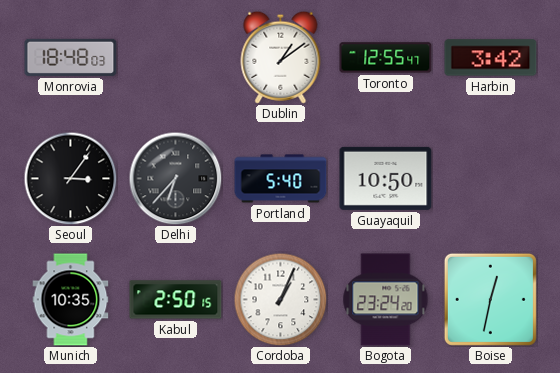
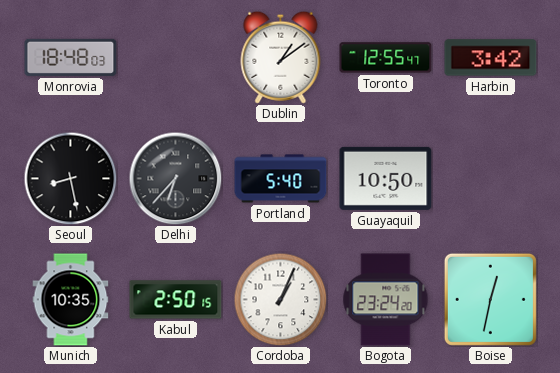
Seoul: 3:06 -> 8:28 (70, 178)
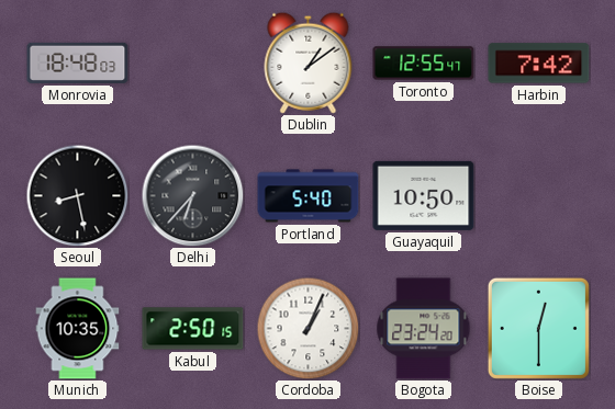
Harbin: 3:42 -> 7:42 (539, 64)
Boise: 12:32 -> 12:30 (538, 328)
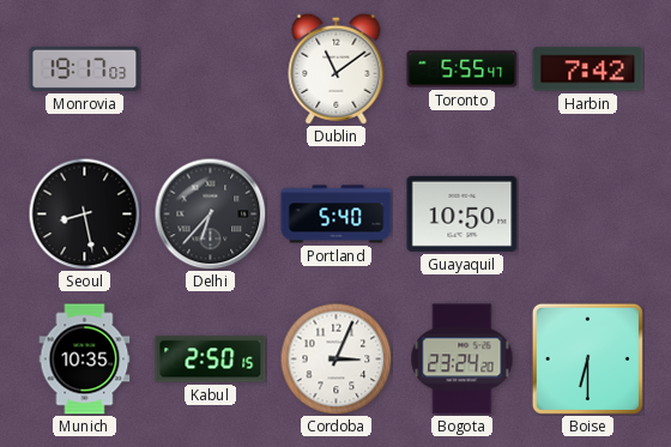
Monrovia: 18:48 -> 19:17 (85, 68)
Dublin: 1:09 -> 11:09 (337, 68)
Toronto: 12:55 -> 5:55 (463, 70)
Cordoba: 1:04 -> 3:04 (335, 358)
Boise: 12:30 -> 6:30 (587, 358)
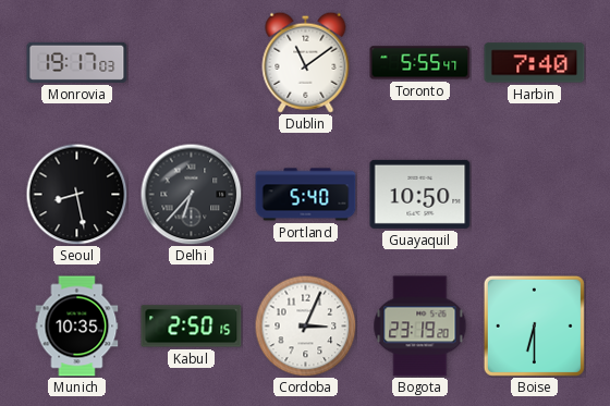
Harbin: 7:42 -> 7:40 (535, 63)
Bogota: 23:24 -> 23:19 (420, 327)
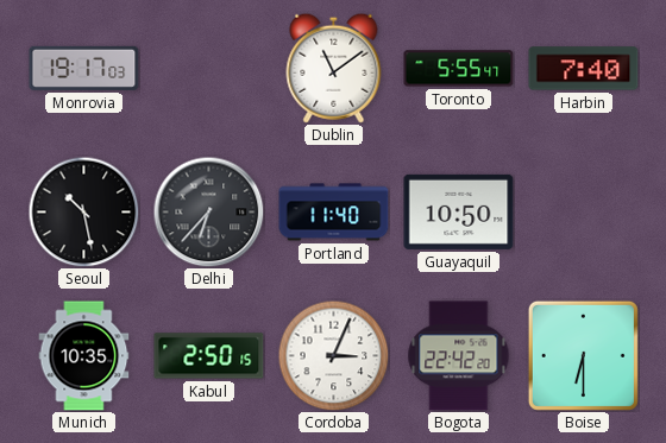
Seoul: 8:28 -> 10:28 (83, 211)
Portland: 5:40 -> 11:40 (334, 213)
Bogota: 23:19 -> 22:42 (459, 356)
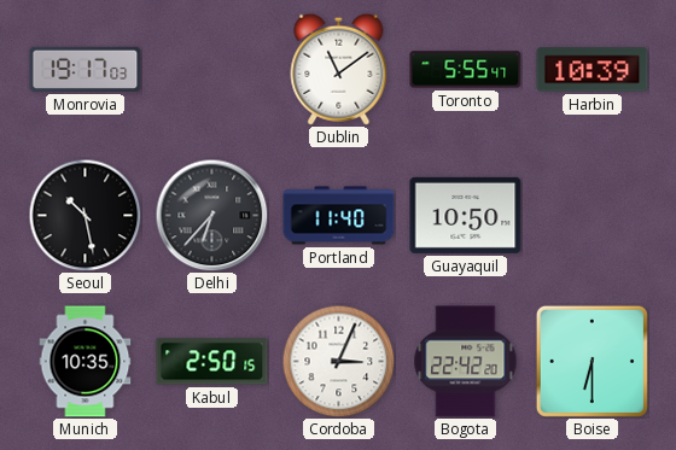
Harbin: 7:40 -> 10:39 (593, 70)
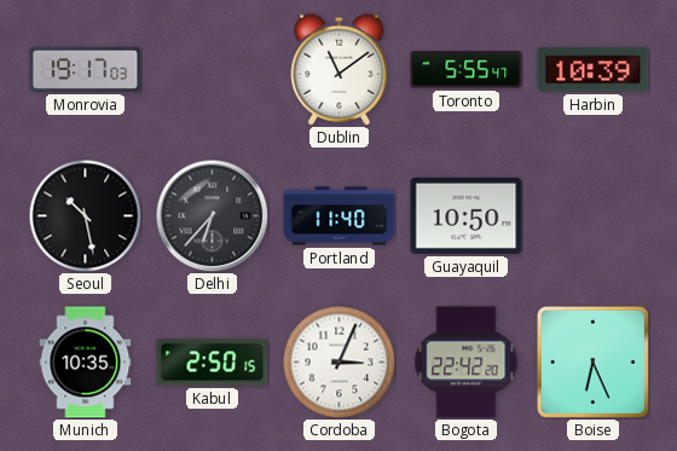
Boise: 6:30 -> 6:26 (592, 362)
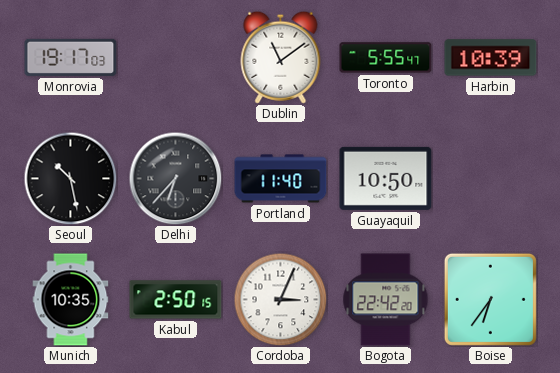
Boise: 6:26 -> 6:36 (490, 299)
